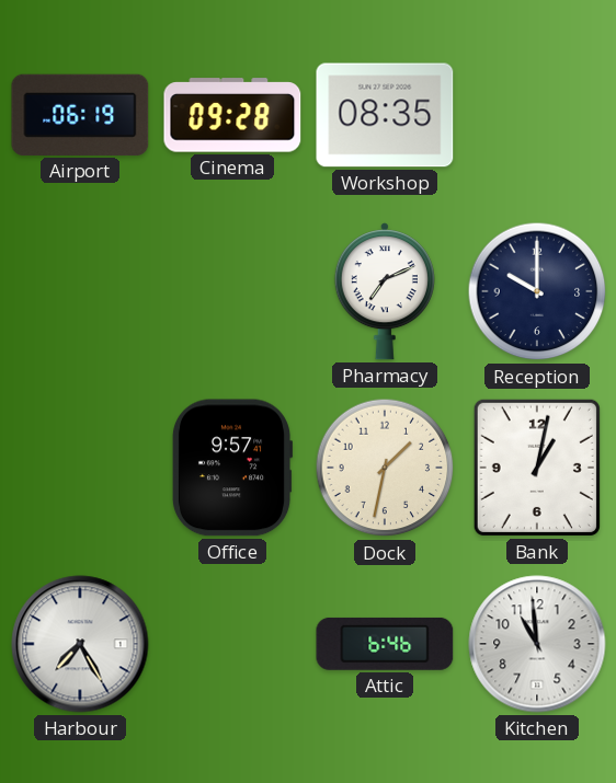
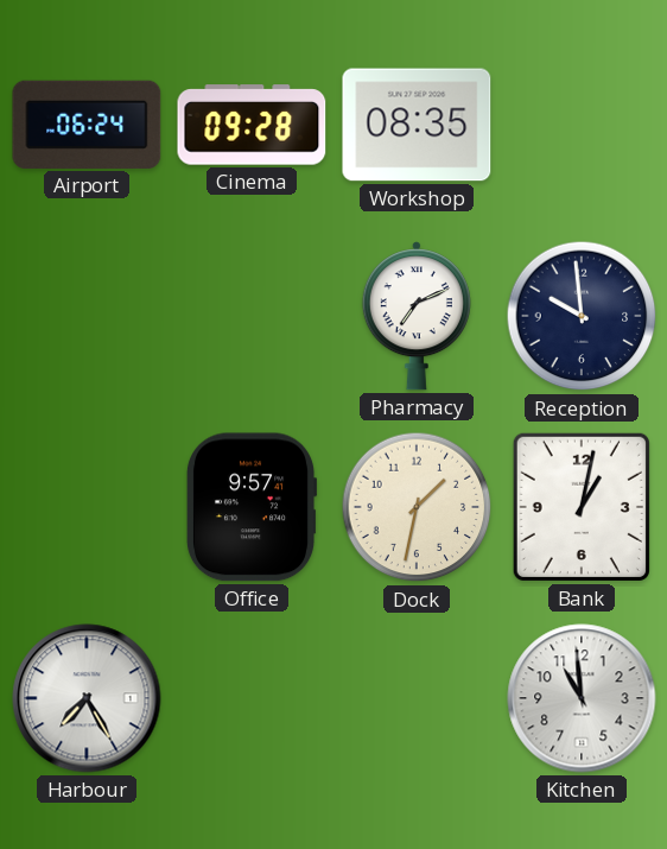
Airport: 06:19 -> 06:24 (87, 125)
Reception: 10:00 -> 9:59 (582, 316)
Attic: 6:46 -> none (385, 644)
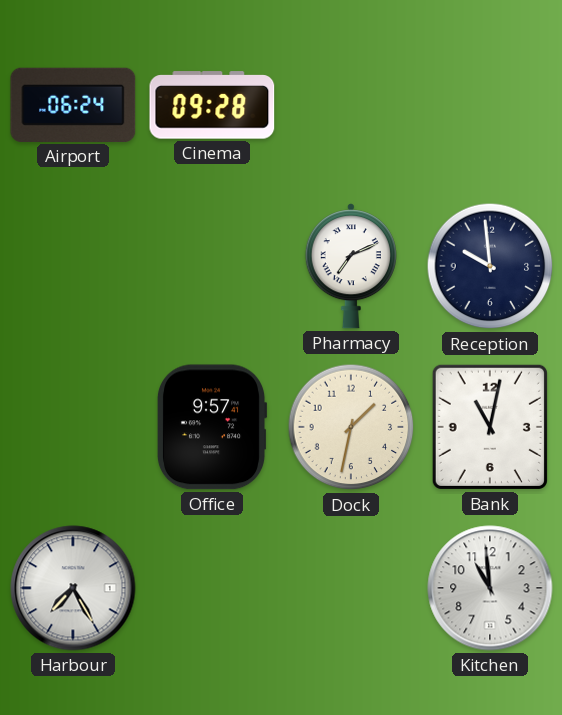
Workshop: 08:35 -> none (417, 125)
Bank: 1:02 -> 11:02 (490, 427)
